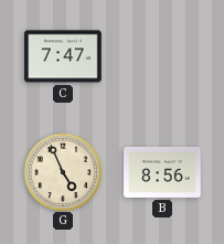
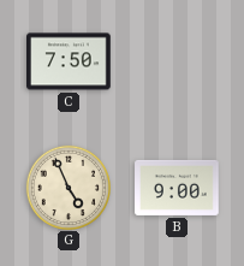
C: 7:47 -> 7:50 (69, 61)
B: 8:56 -> 9:00 (177, 188)
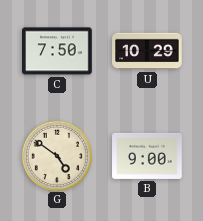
U: none -> 10:29 (147, 51)
G: 4:56 -> 4:51 (56, 155)
